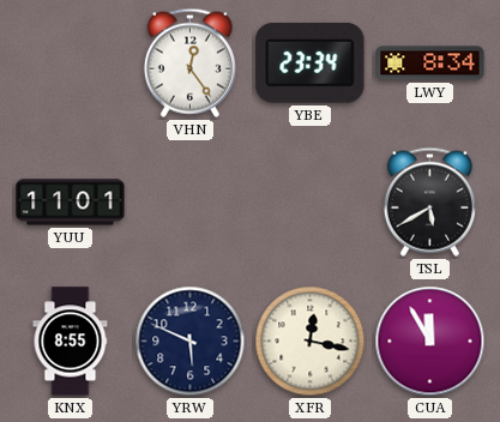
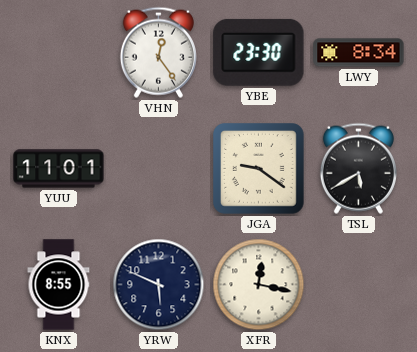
YBE: 23:34 -> 23:30 (259, 52)
JGA: none -> 9:21 (259, 169)
CUA: 11:55 -> none (430, 342)
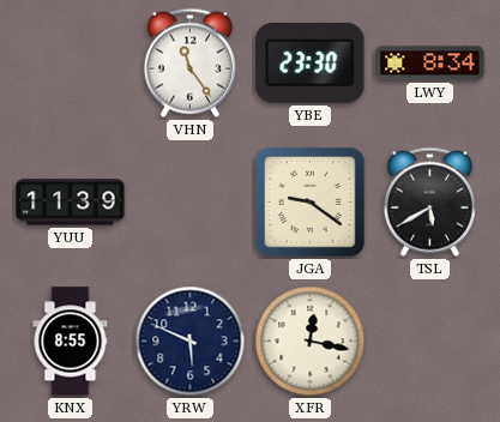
VHN: 12:24 -> 11:24 (189, 62)
YUU: 11:01 -> 11:39 (71, 203)
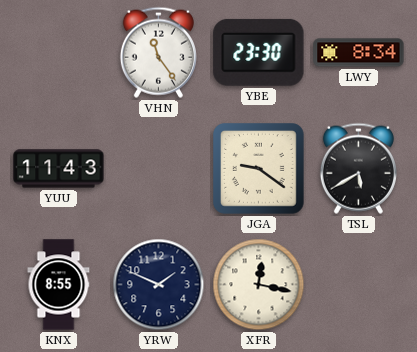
YUU: 11:39 -> 11:43 (59, 169)
YRW: 5:49 -> 1:49 (159, 285)
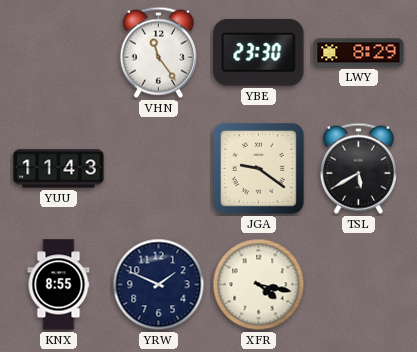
LWY: 8:34 -> 8:29 (359, 53)
XFR: 12:17 -> 4:17 (259, 285)
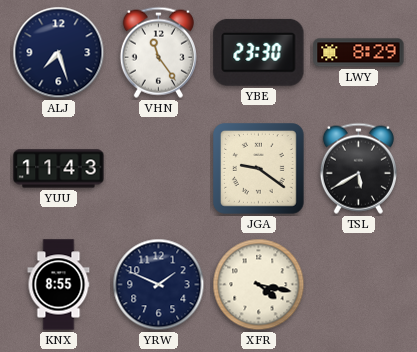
ALJ: none -> 7:27 (59, 53)
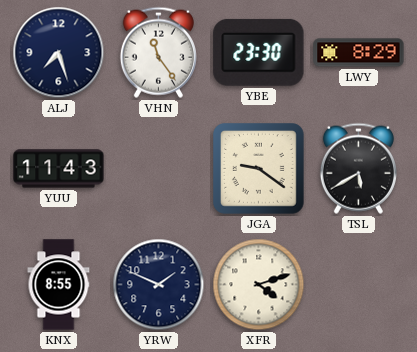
XFR: 4:17 -> 4:12 (259, 285)
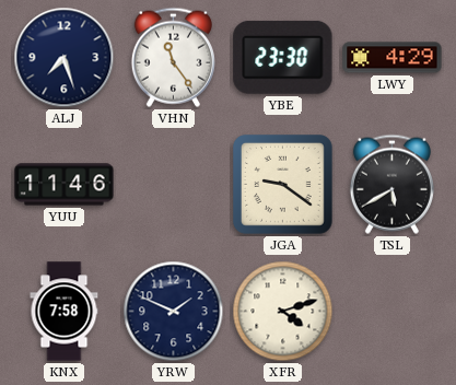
LWY: 8:29 -> 4:29 (393, 58)
YUU: 11:43 -> 11:46 (65, 185)
KNX: 8:55 -> 7:58 (65, 312)
